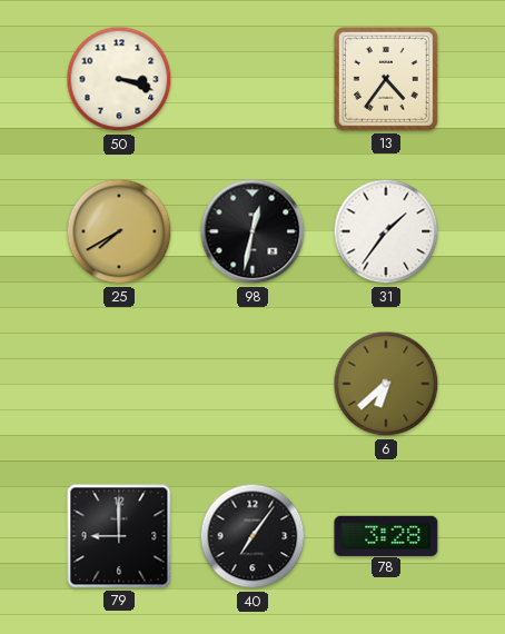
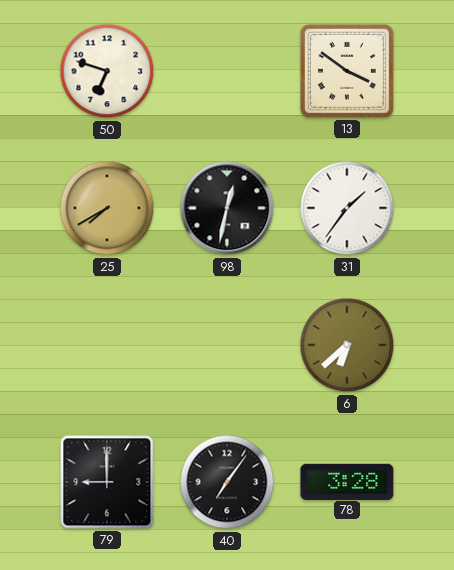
50: 3:18 -> 6:48 (107, 71)
13: 4:36 -> 3:51 (347, 71)
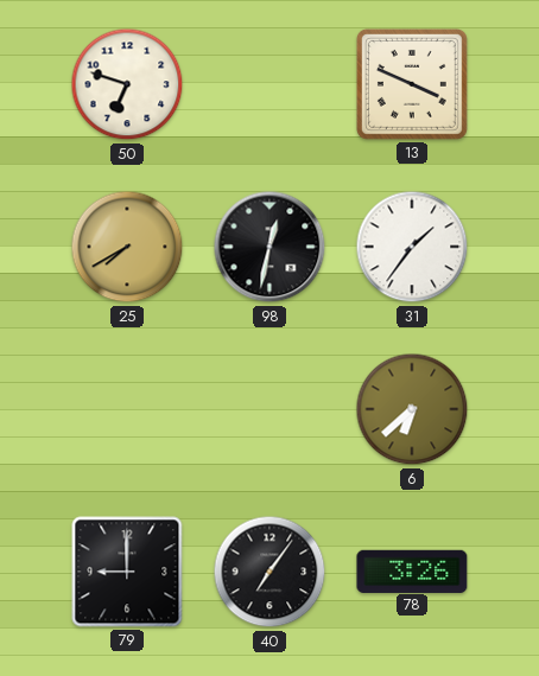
13: 3:51 -> 3:49 (412, 84)
78: 3:28 -> 3:26 (412, 570)
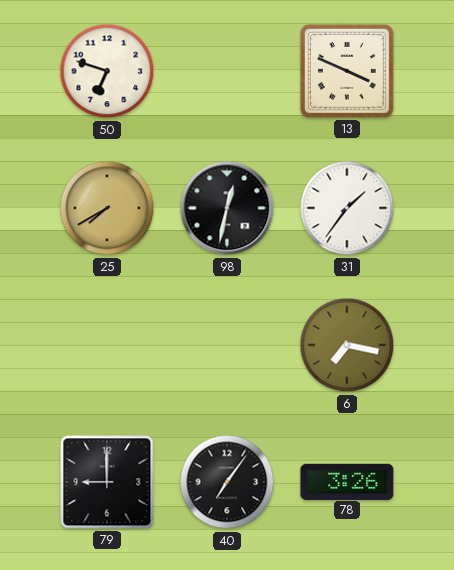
6: 6:38 -> 7:17 (347, 345)
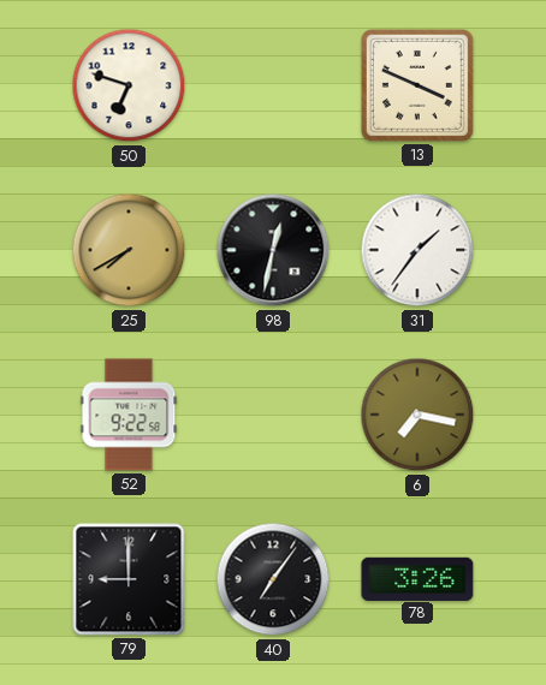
52: none -> 9:22 (129, 415)
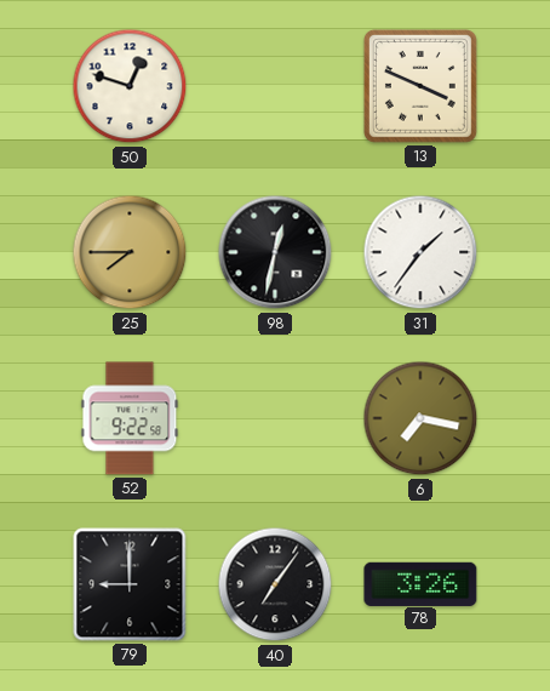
50: 6:48 -> 12:48 (130, 86)
25: 7:40 -> 7:45 (130, 252)
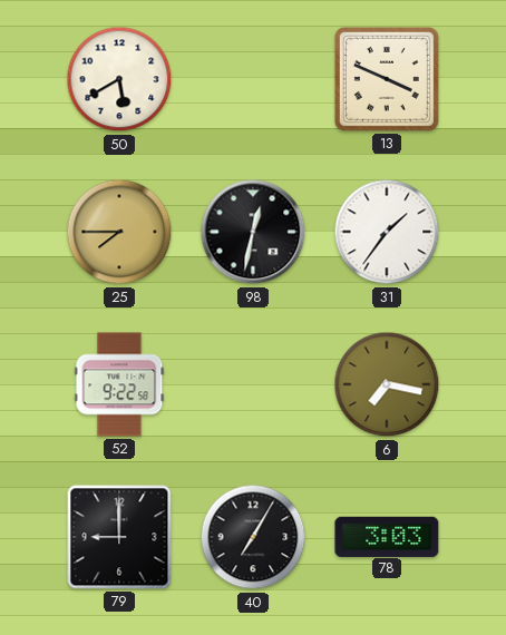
50: 12:48 -> 5:40 (119, 79)
40: 7:06 -> 7:05 (253, 537)
78: 3:26 -> 3:03 (387, 536)
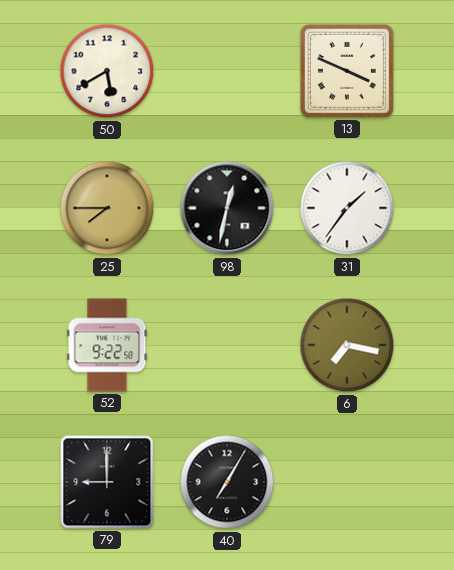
78: 3:03 -> none (387, 536)
